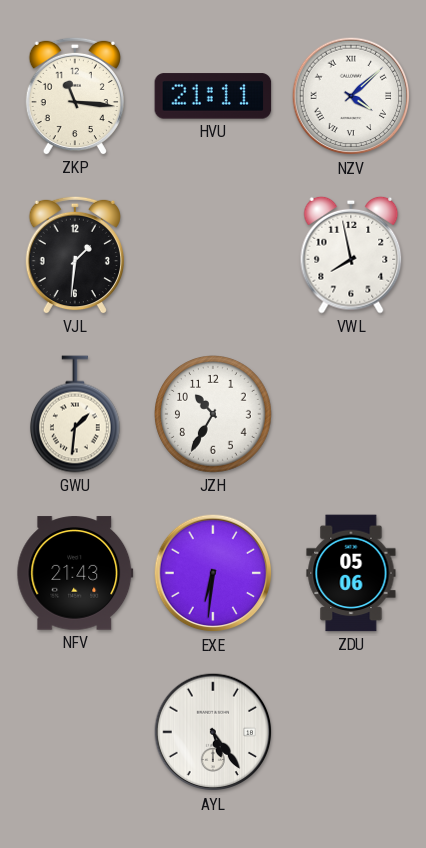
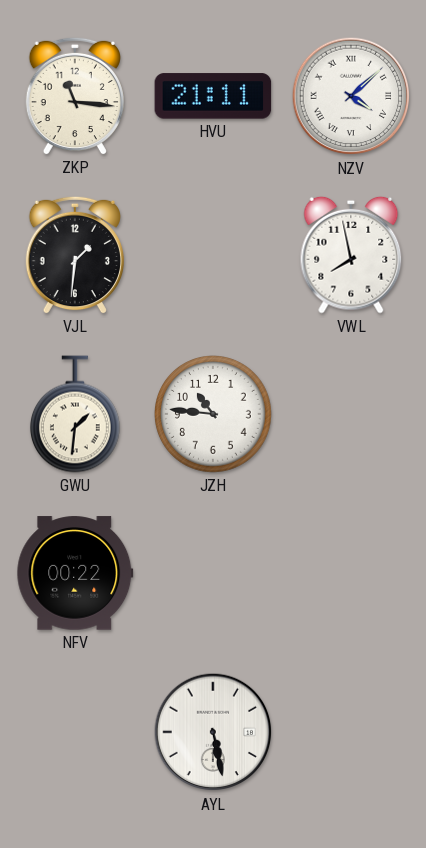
JZH: 10:35 -> 10:46 (214, 415)
NFV: 21:43 -> 00:22 (75, 573)
EXE: 6:31 -> none (213, 573)
ZDU: 05:06 -> none (351, 573)
AYL: 5:24 -> 5:28 (213, 732)
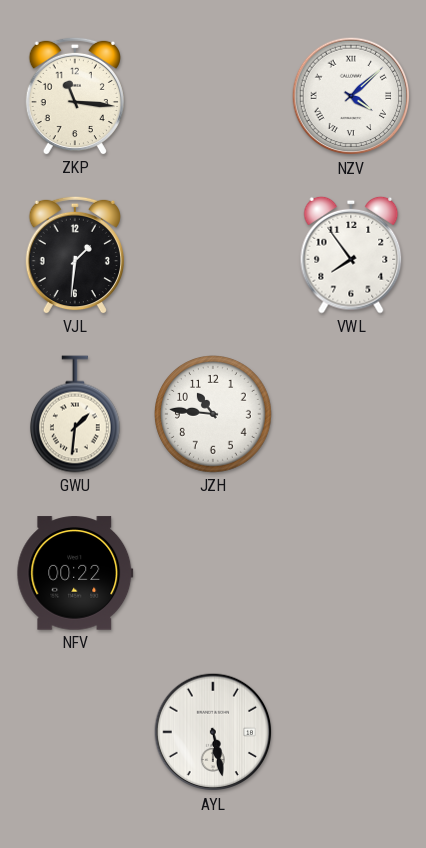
HVU: 21:11 -> none (213, 96)
VWL: 7:58 -> 7:54 (351, 255)
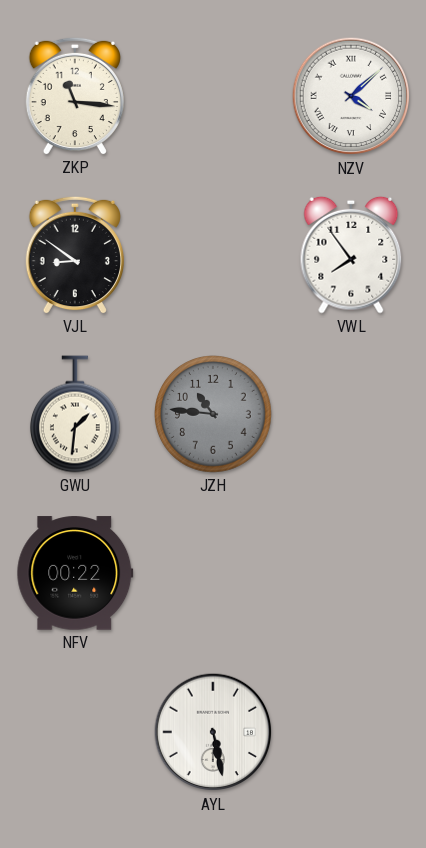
VJL: 1:31 -> 8:51 (75, 255)
JZH dial: white -> grey (214, 415)
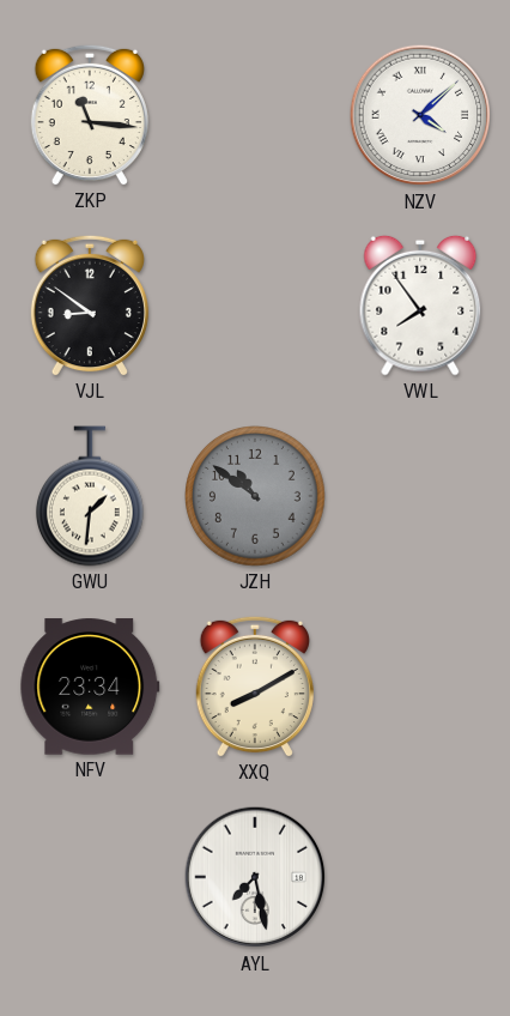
JZH: 10:46 -> 10:51 (256, 497)
NFV: 00:22 -> 23:34 (90, 687)
XXQ: none -> 8:10 (255, 687)
AYL: 5:28 -> 7:28 (255, 877)
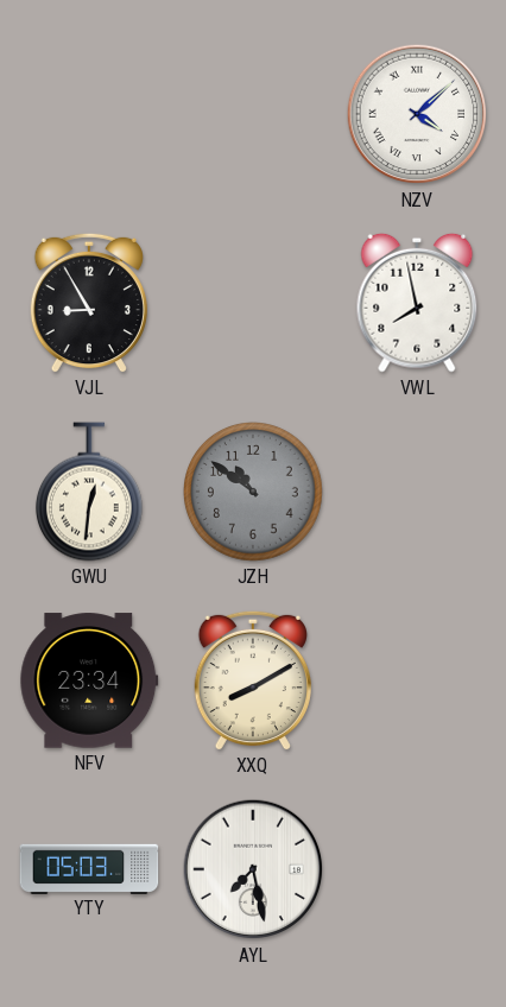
ZKP: 11:16 -> none (90, 115)
VJL: 8:51 -> 8:55 (89, 303)
VWL: 7:54 -> 7:58 (417, 303)
GWU: 1:31 -> 12:31 (89, 492)
YTY: none -> 05:03 (89, 868)
